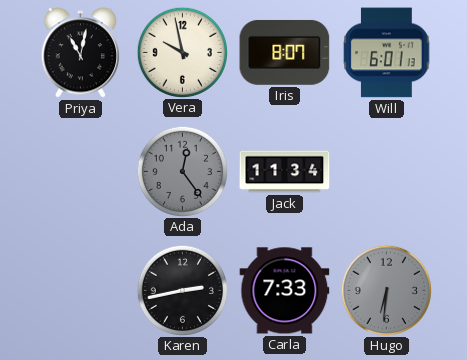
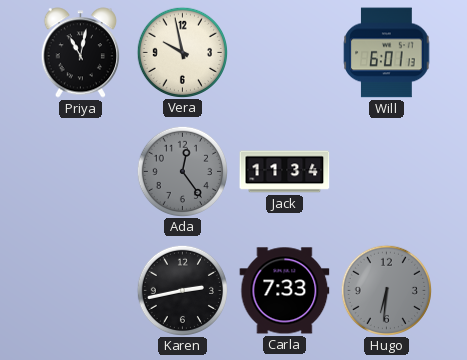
Iris: 8:07 -> none (285, 52)
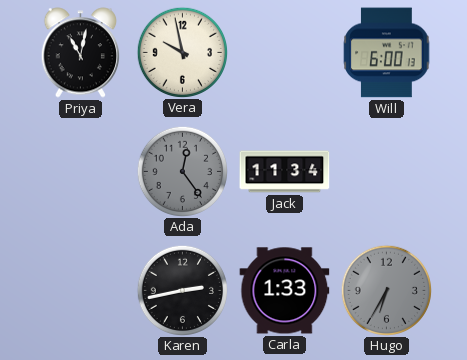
Will: 6:01 -> 6:00 (387, 53)
Carla: 7:33 -> 1:33 (285, 291)
Hugo: 6:31 -> 6:35 (386, 290)
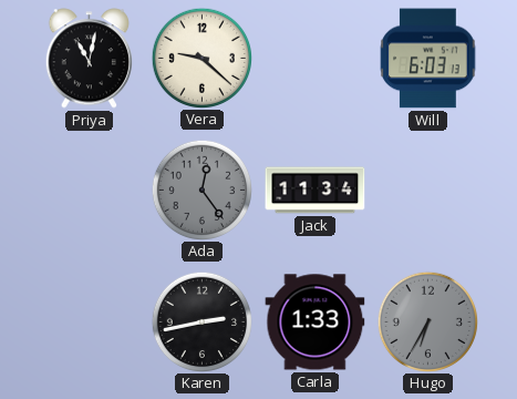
Vera: 9:58 -> 9:22 (201, 58)
Will: 6:00 -> 6:03 (428, 59)
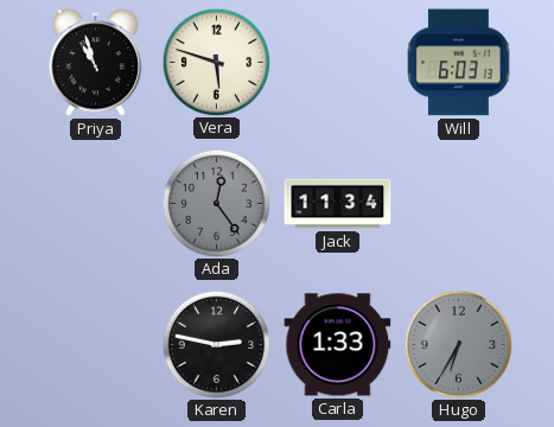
Priya: 11:02 -> 10:57 (95, 63)
Vera: 9:22 -> 5:48 (216, 62)
Karen: 2:43 -> 2:47 (216, 344)
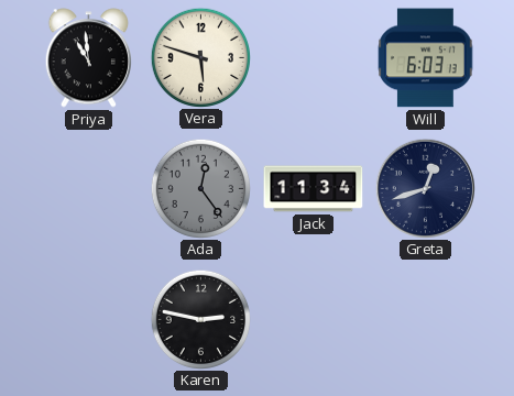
Priya: 10:57 -> 10:59 (88, 58)
Greta: none -> 12:42 (425, 188)
Carla: 1:33 -> none (338, 345)
Hugo: 6:35 -> none (458, 344)
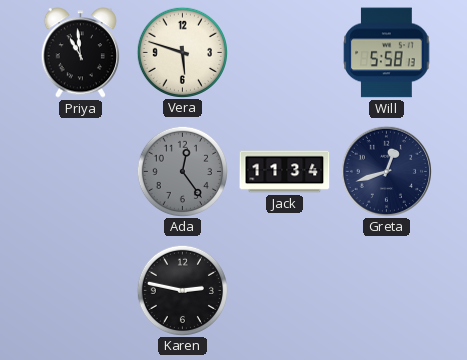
Will: 6:03 -> 5:58 (387, 53)
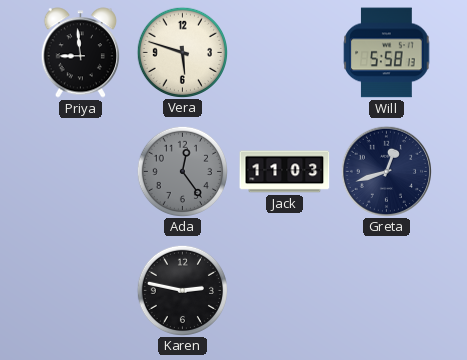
Priya: 10:59 -> 8:59 (80, 53)
Jack: 11:34 -> 11:03 (285, 172)
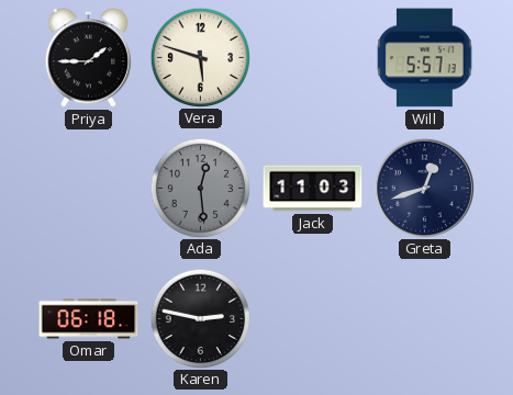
Priya: 8:59 -> 1:45 (88, 58)
Will: 5:58 -> 5:57 (425, 58)
Ada: 12:24 -> 12:29 (200, 188)
Omar: none -> 06:18 (89, 319)
